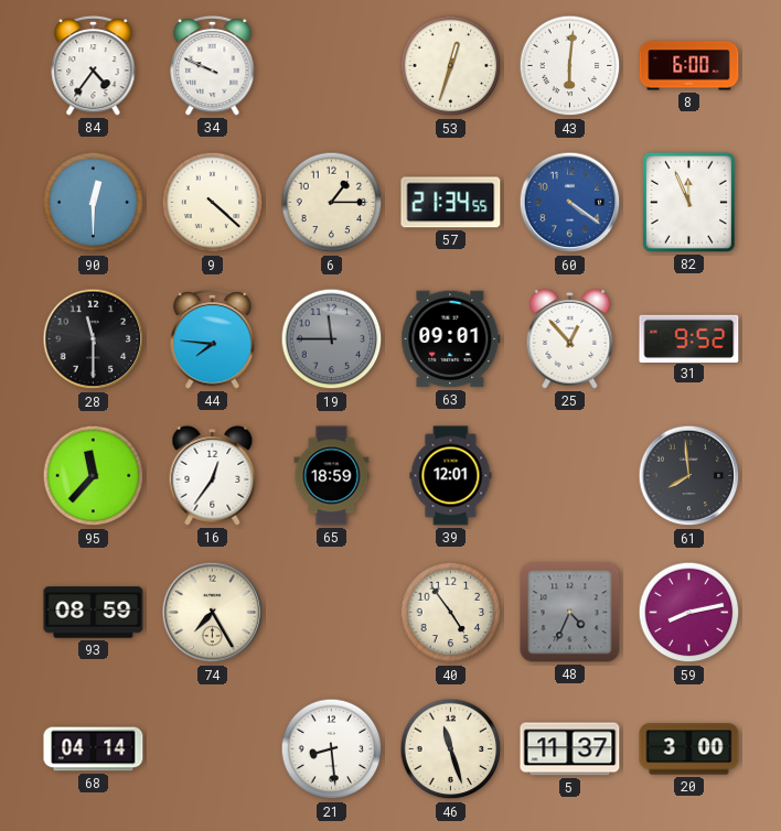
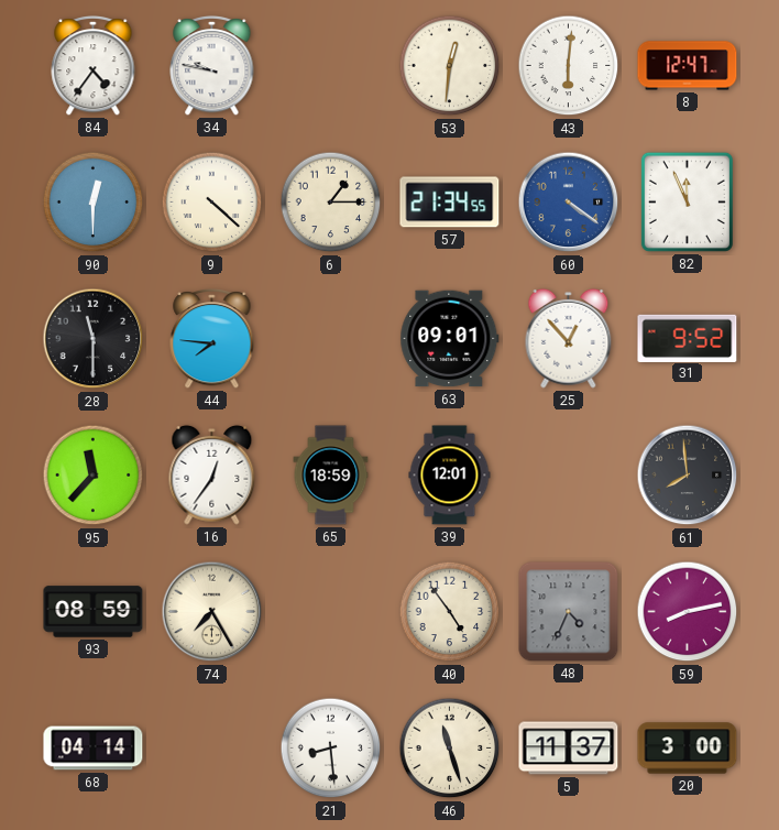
34: 9:49 -> 9:47 (212, 65)
53: 12:33 -> 12:31 (450, 66)
8: 6:00 -> 12:47 (688, 66)
19: 11:45 -> none (332, 339)
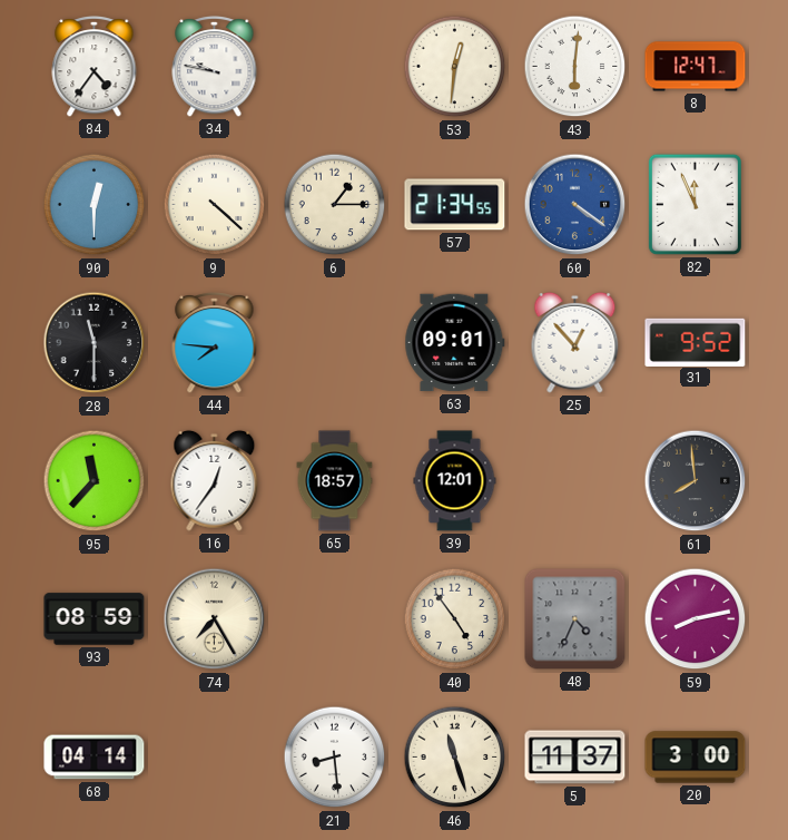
65: 18:59 -> 18:57 (335, 481)
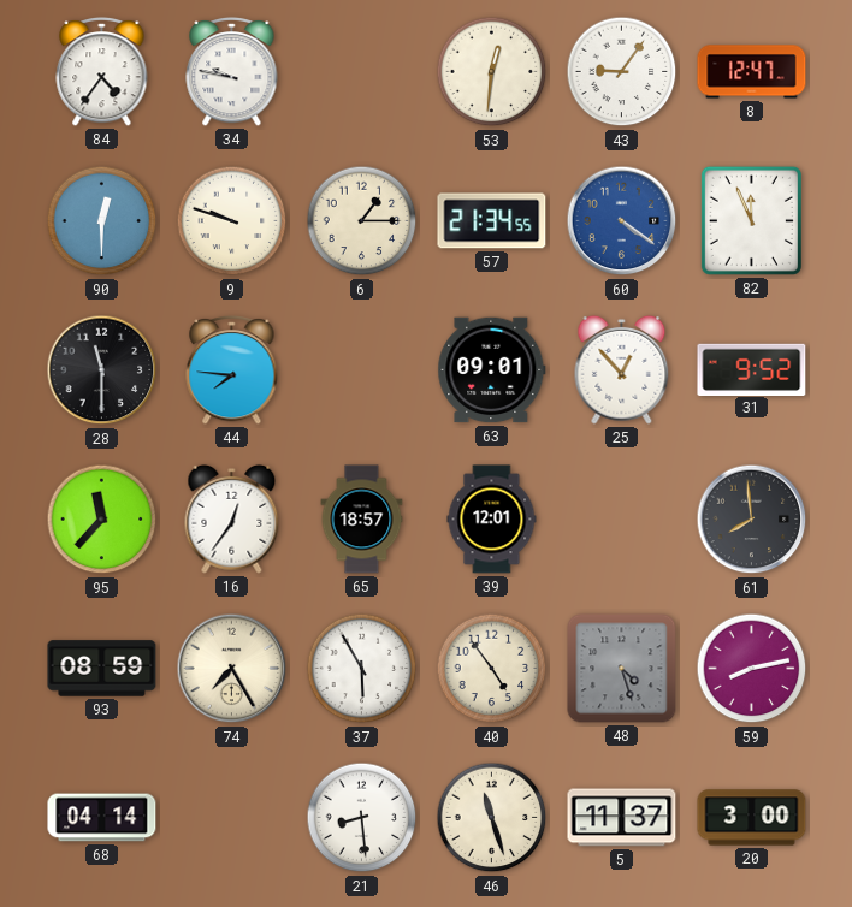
43: 6:01 -> 9:06 (622, 72)
9: 4:22 -> 9:48 (232, 221)
37: none -> 5:55 (362, 669)
48: 4:34 -> 4:27 (622, 669)
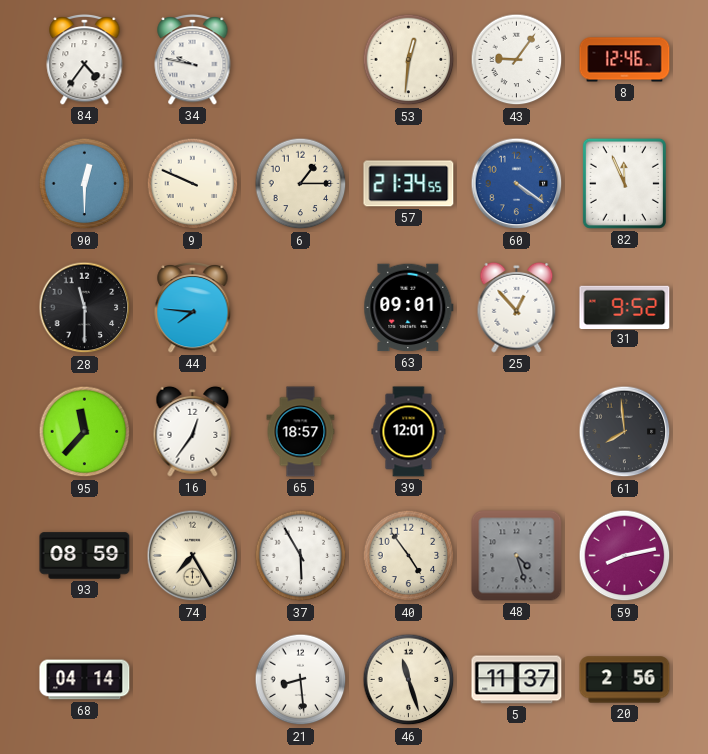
8: 12:47 -> 12:46 (625, 60)
9: 9:48 -> 9:49 (193, 184)
20: 3:00 -> 2:56 (625, 680)
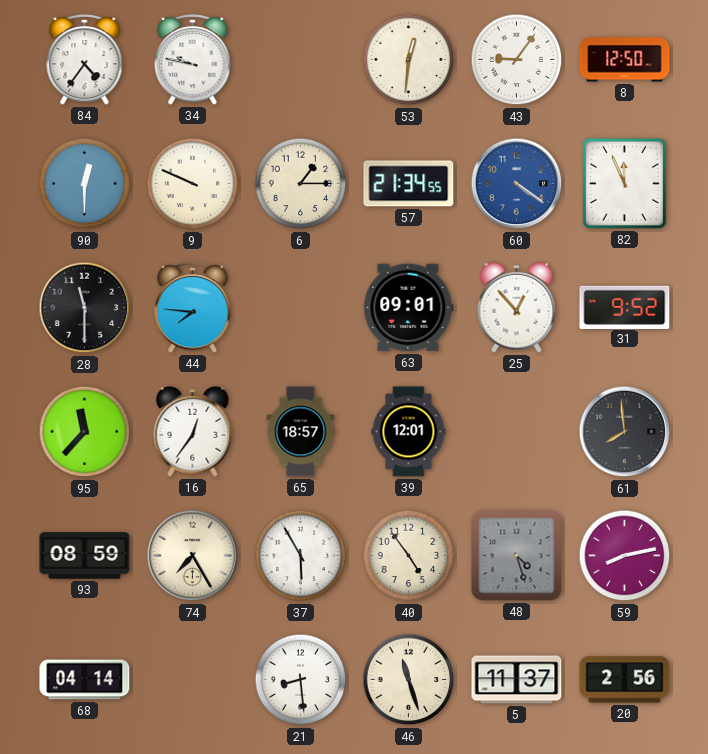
8: 12:46 -> 12:50 (625, 60)
